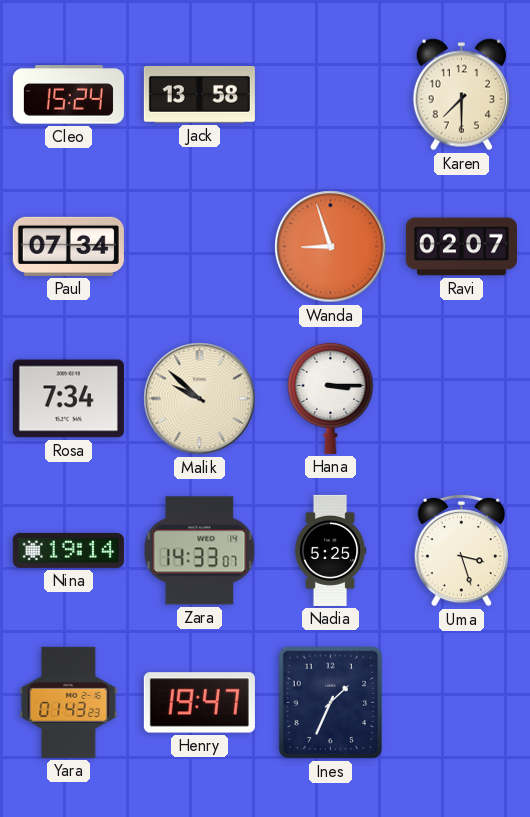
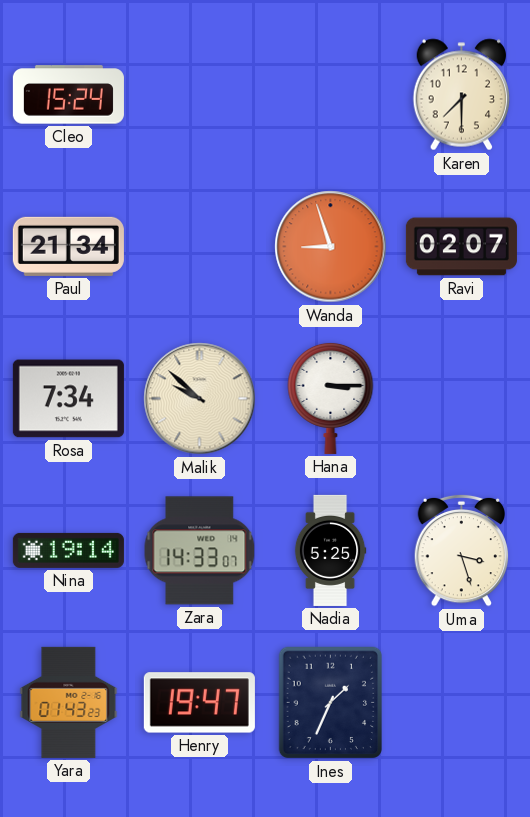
Jack: 13:58 -> none (199, 94)
Paul: 07:34 -> 21:34 (68, 246)
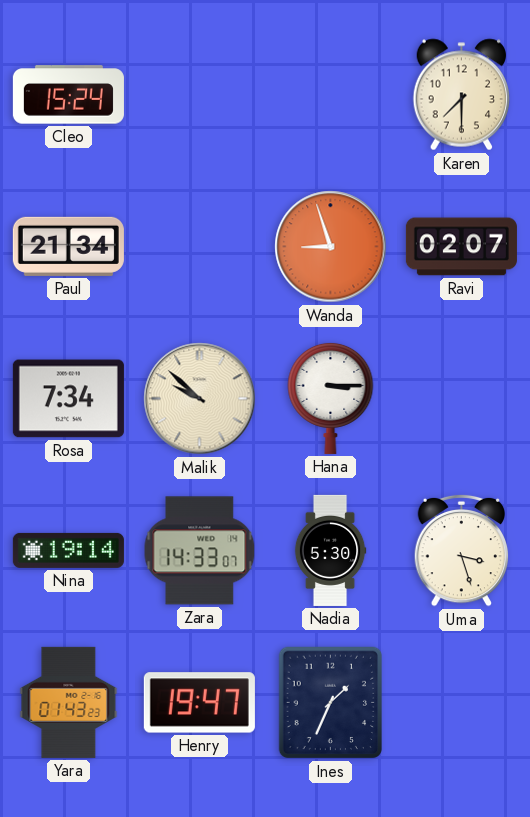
Nadia: 5:25 -> 5:30 (330, 550)
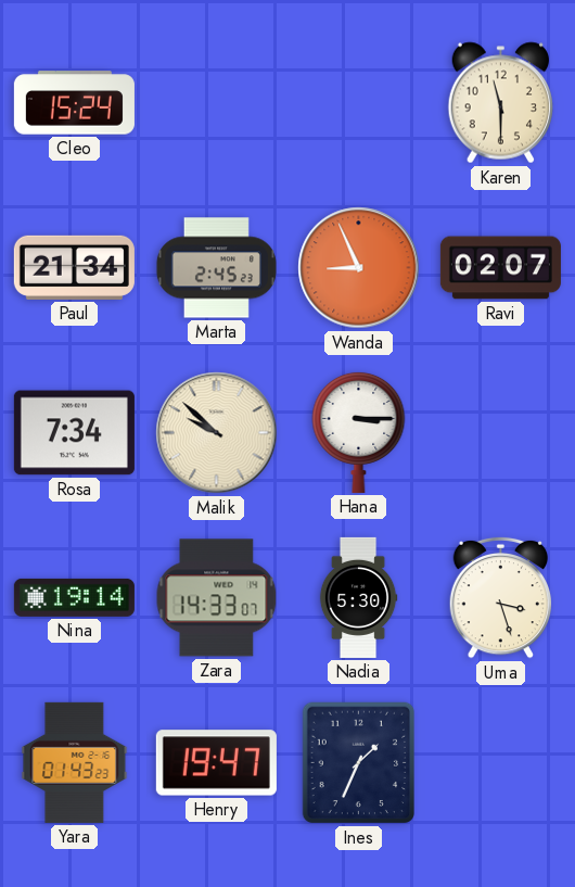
Karen: 7:30 -> 11:30 (500, 103)
Marta: none -> 2:45 (216, 268)
Wanda: 8:57 -> 8:56 (359, 268)
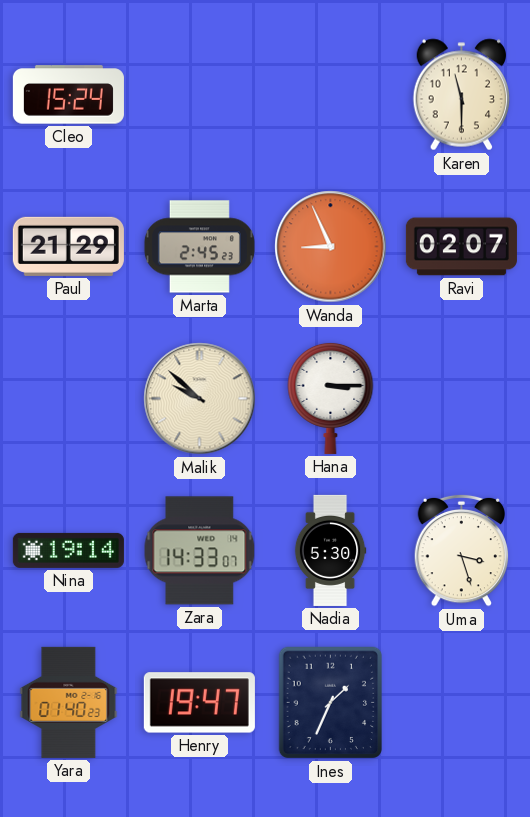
Paul: 21:34 -> 21:29 (68, 246)
Rosa: 7:34 -> none (74, 433)
Yara: 01:43 -> 01:40 (69, 702)
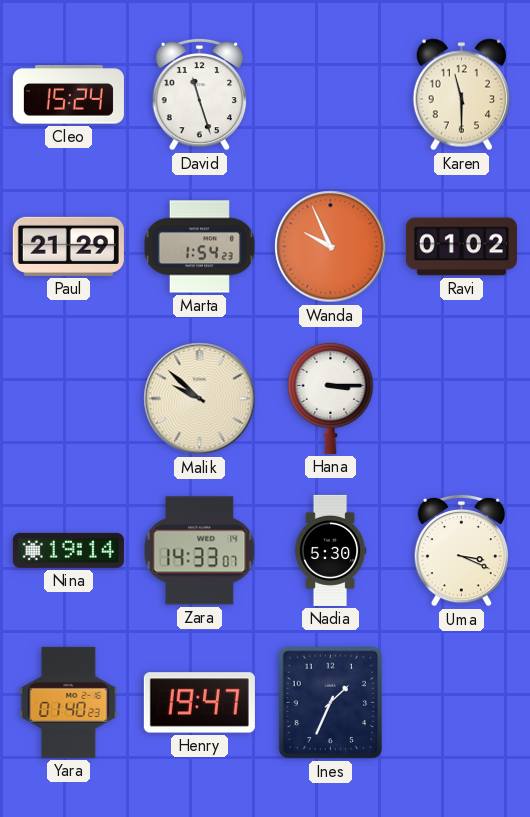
David: none -> 11:27 (200, 94)
Marta: 2:45 -> 1:54 (199, 247)
Wanda: 8:56 -> 9:56 (331, 247)
Ravi: 02:07 -> 01:02 (461, 247)
Uma: 3:27 -> 3:19 (462, 550)
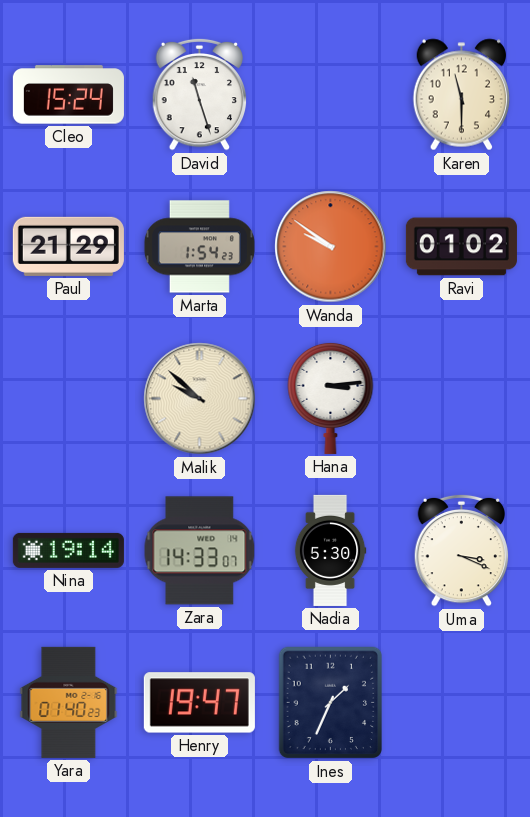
Wanda: 9:56 -> 9:51 (331, 247)
Hana: 3:15 -> 3:14 (331, 398)
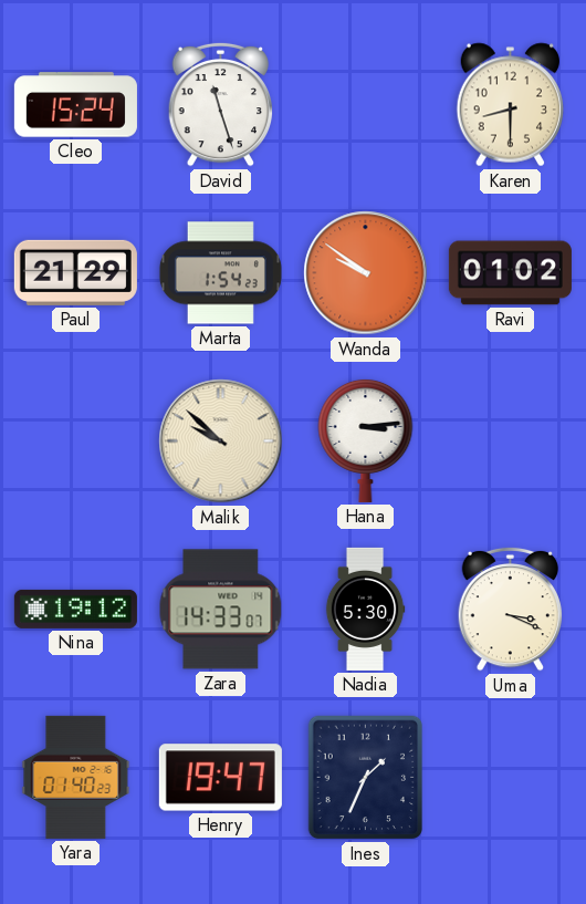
Karen: 11:30 -> 8:30 (510, 105)
Nina: 19:14 -> 19:12 (75, 609)
